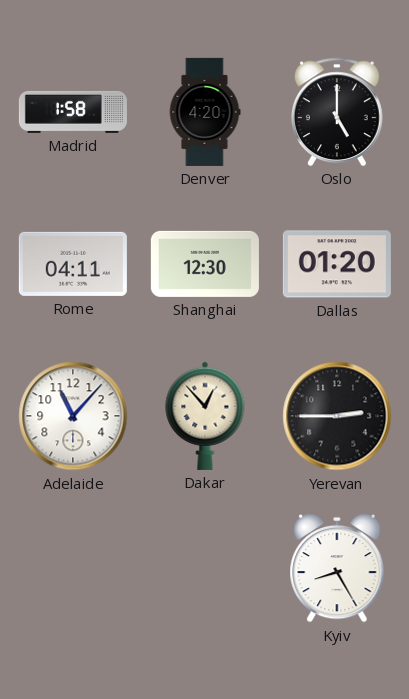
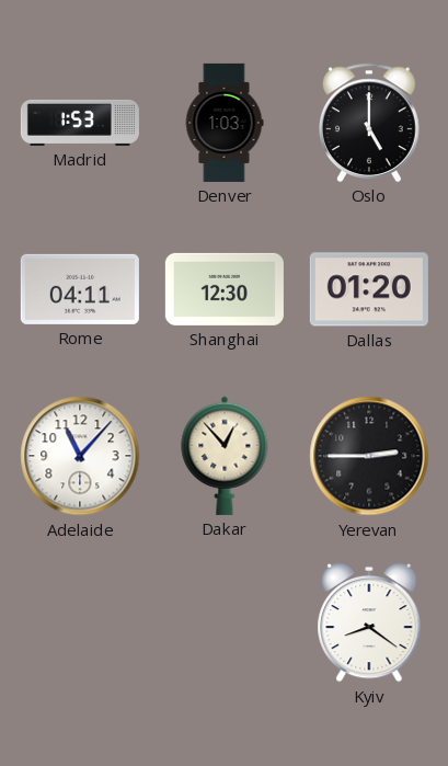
Madrid: 1:58 -> 1:53 (80, 123)
Denver: 4:20 -> 1:03 (225, 123)
Kyiv: 8:25 -> 8:21 (369, 622)
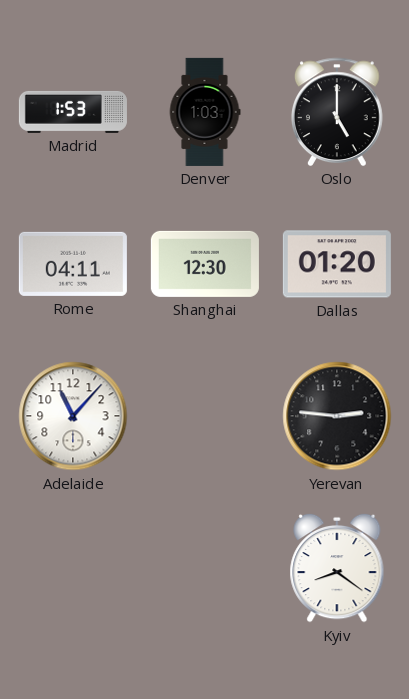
Dakar: 12:53 -> none (225, 456)
Yerevan: 2:45 -> 2:46 (337, 416)
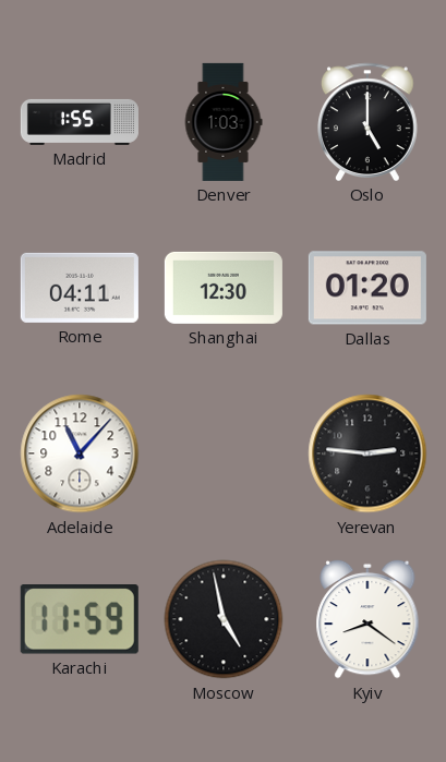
Madrid: 1:53 -> 1:55 (80, 122)
Karachi: none -> 11:59 (80, 620)
Moscow: none -> 4:58 (224, 619)
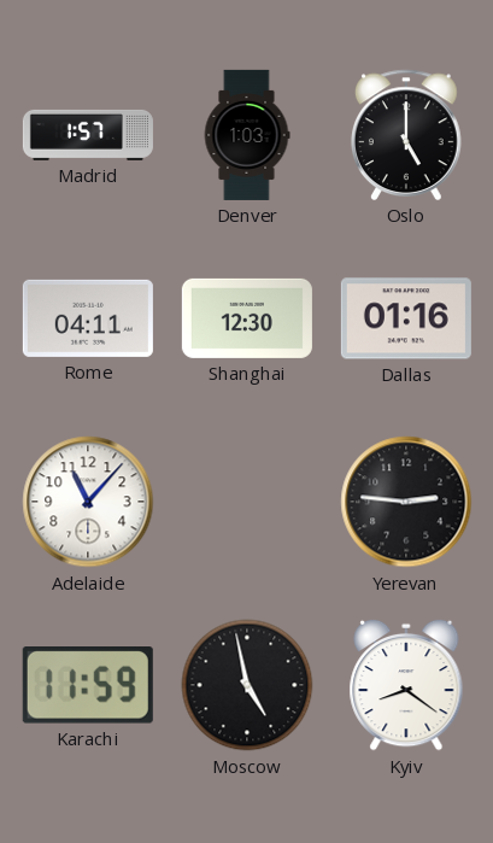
Madrid: 1:55 -> 1:57 (88, 135)
Dallas: 01:20 -> 01:16 (406, 318)
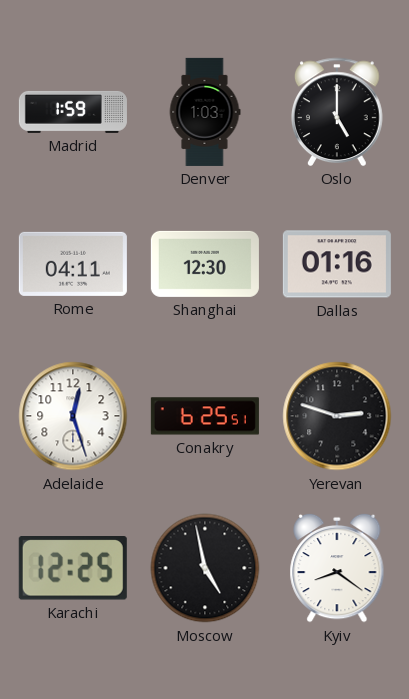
Madrid: 1:57 -> 1:59 (73, 112)
Adelaide: 11:07 -> 12:27 (73, 416)
Conakry: none -> 6:25 (205, 416)
Yerevan: 2:46 -> 2:48 (337, 416)
Karachi: 11:59 -> 12:25 (73, 569)
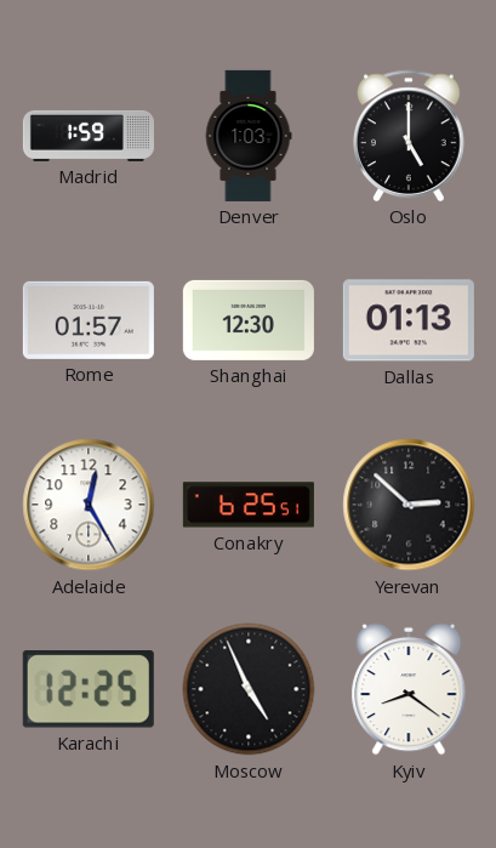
Rome: 04:11 -> 01:57 (89, 320)
Dallas: 01:16 -> 01:13 (409, 320)
Adelaide: 12:27 -> 12:25 (89, 505)
Yerevan: 2:48 -> 2:52 (409, 505)
Moscow: 4:58 -> 4:56 (249, 689)
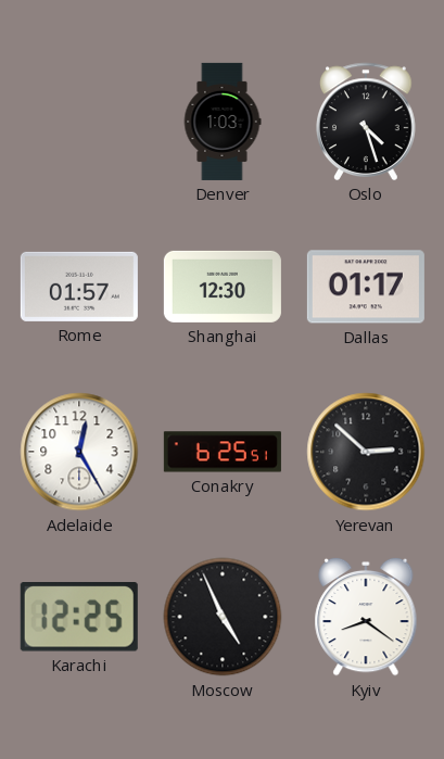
Madrid: 1:59 -> none (89, 136)
Oslo: 5:00 -> 4:27 (367, 122)
Dallas: 01:13 -> 01:17 (366, 287)
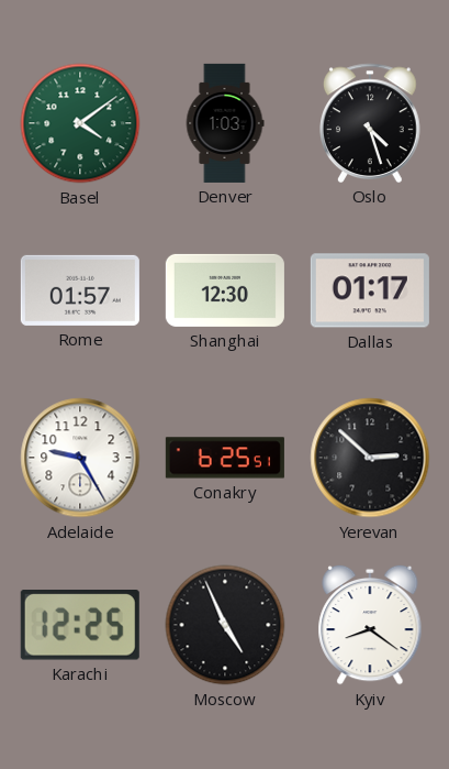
Basel: none -> 4:09 (80, 123)
Adelaide: 12:25 -> 9:25 (80, 458)
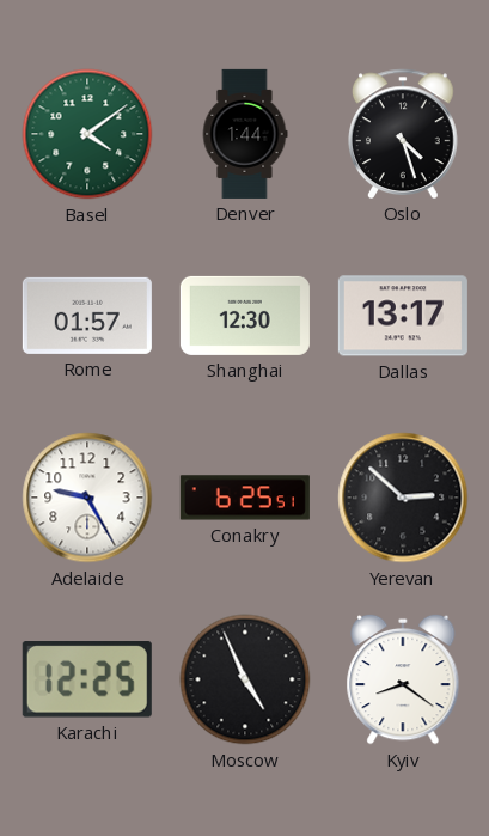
Denver: 1:03 -> 1:44 (245, 134)
Dallas: 01:17 -> 13:17 (403, 316)
